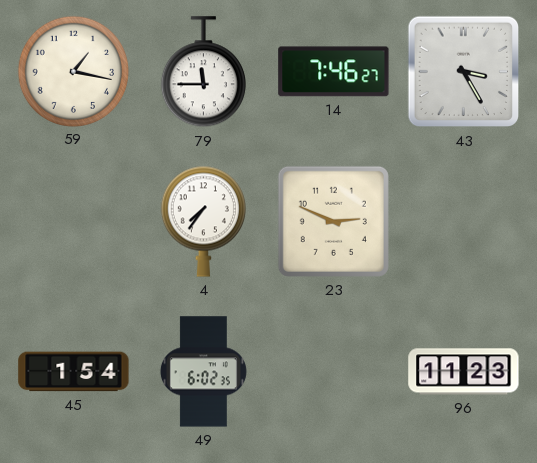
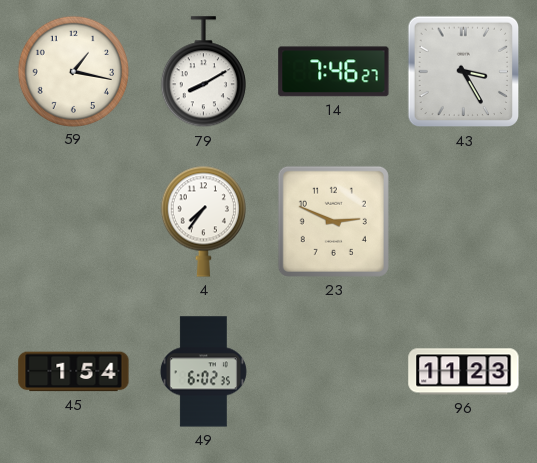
79: 11:45 -> 8:10 (203, 72)
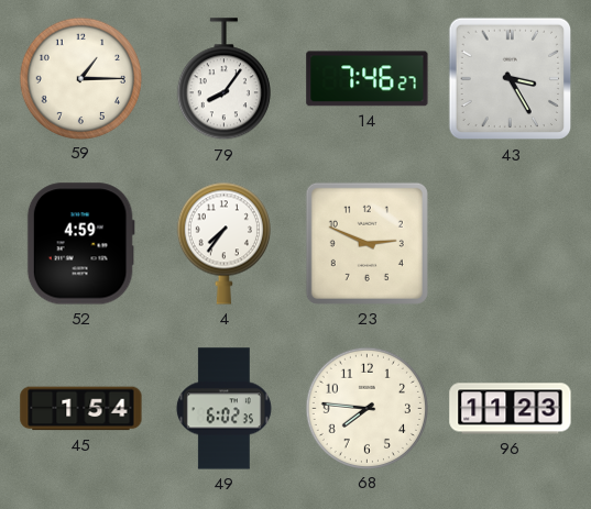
59: 1:17 -> 1:15 (80, 78)
79: 8:10 -> 8:06 (223, 79)
52: none -> 4:59 (80, 244)
68: none -> 7:46 (366, 408)
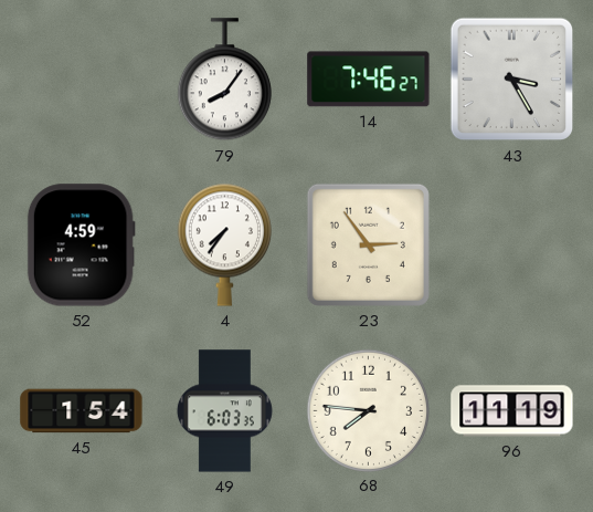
59: 1:15 -> none (80, 78)
23: 2:49 -> 2:54 (368, 244)
49: 6:02 -> 6:03 (224, 411)
96: 11:23 -> 11:19 (512, 411)
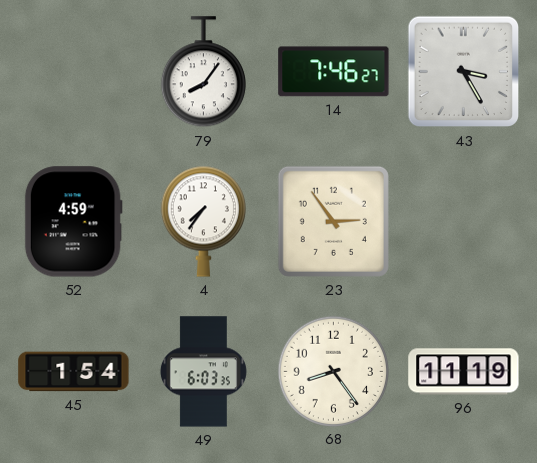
68: 7:46 -> 8:24 (333, 371)
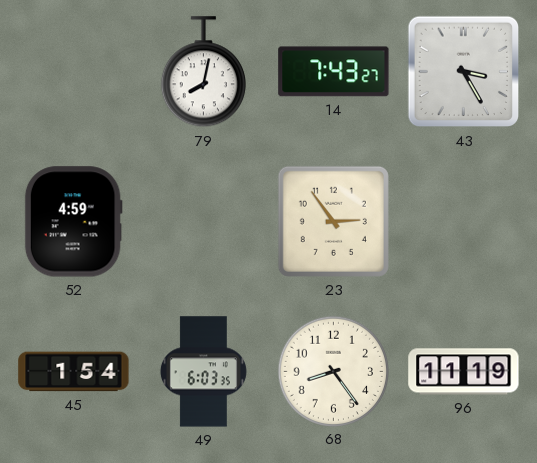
79: 8:06 -> 8:02 (203, 72)
14: 7:46 -> 7:43 (334, 72)
4: 7:36 -> none (203, 221)
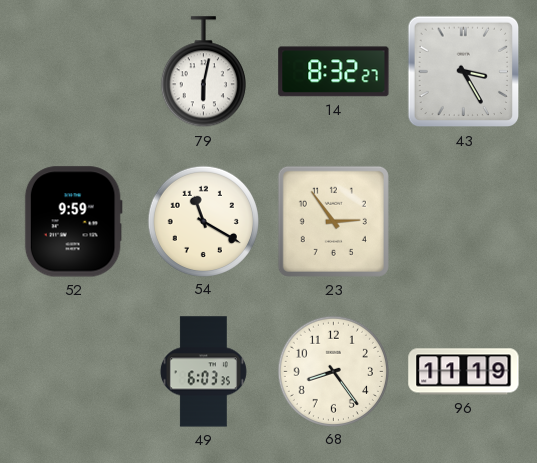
79: 8:02 -> 6:02 (203, 72)
14: 7:43 -> 8:32 (334, 72)
52: 4:59 -> 9:59 (73, 222)
54: none -> 11:20 (203, 221)
45: 1:54 -> none (74, 372)
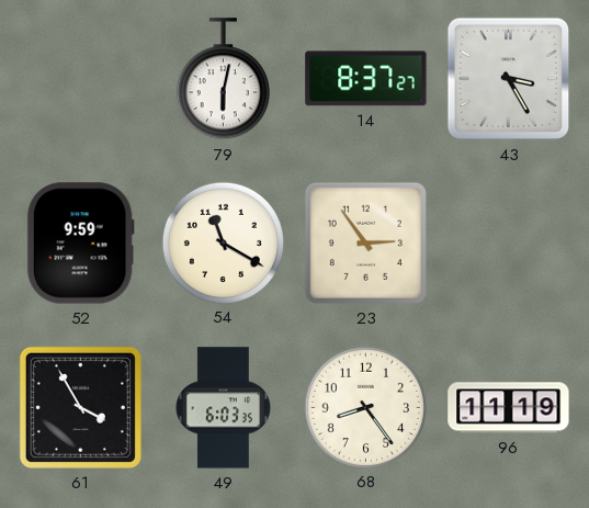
14: 8:32 -> 8:37 (366, 79)
61: none -> 3:55 (80, 407)
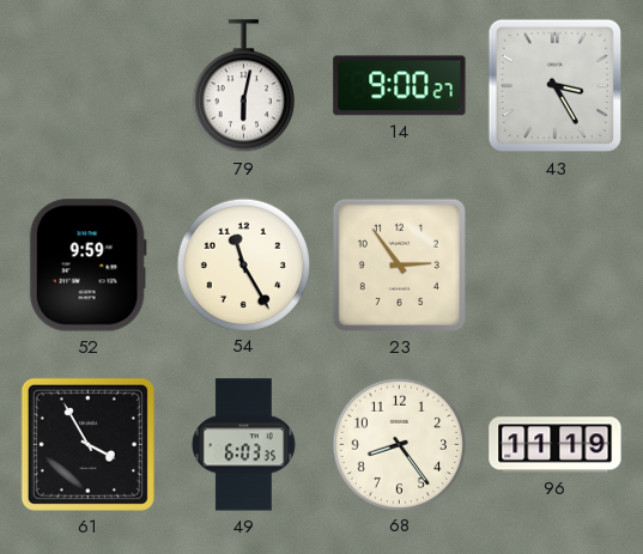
14: 8:37 -> 9:00 (400, 86)
54: 11:20 -> 11:25 (243, 264)
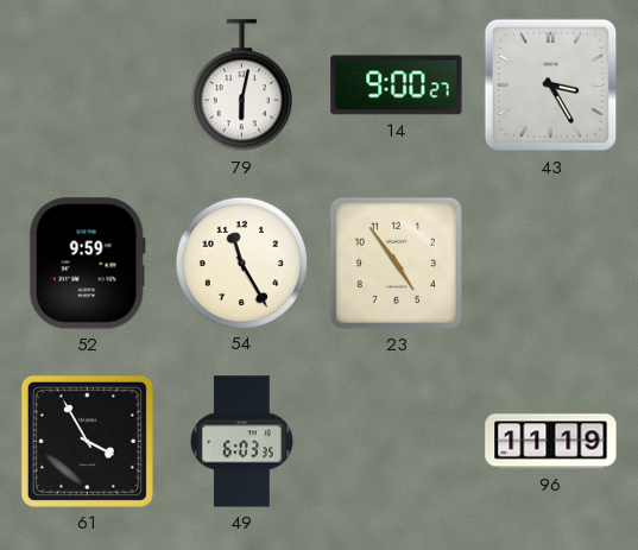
23: 2:54 -> 4:54 (396, 263)
68: 8:24 -> none (399, 444)
